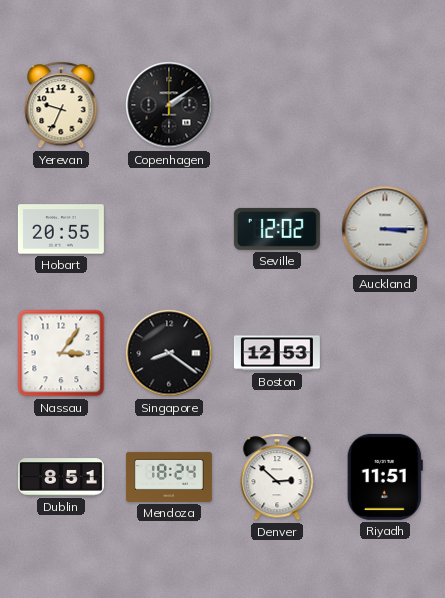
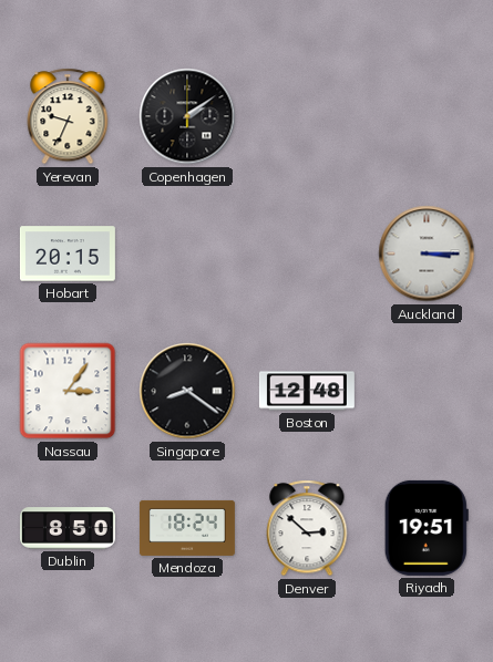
Hobart: 20:55 -> 20:15 (68, 254)
Seville: 12:02 -> none (277, 229)
Boston: 12:53 -> 12:48 (307, 391)
Dublin: 8:51 -> 8:50 (68, 528)
Riyadh: 11:51 -> 19:51 (427, 528)
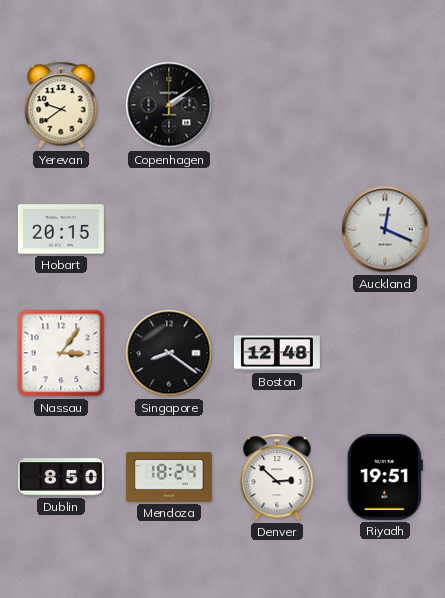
Yerevan: 9:34 -> 9:39 (61, 105)
Auckland: 3:15 -> 12:19 (385, 229)
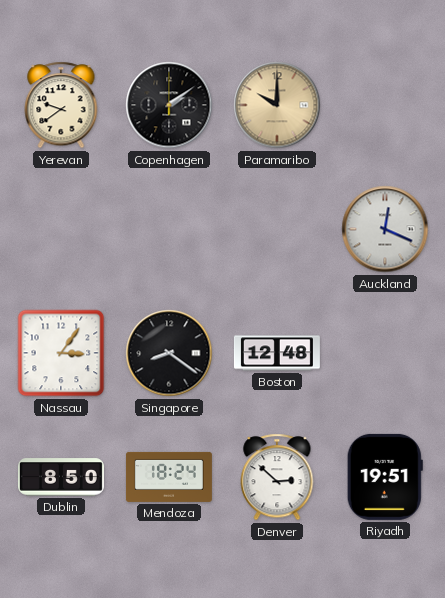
Paramaribo: none -> 10:00 (277, 105)
Hobart: 20:15 -> none (61, 229)
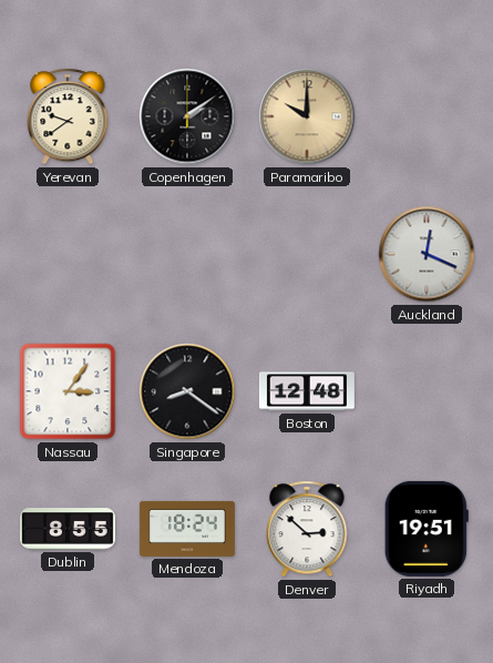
Dublin: 8:50 -> 8:55 (68, 529)
